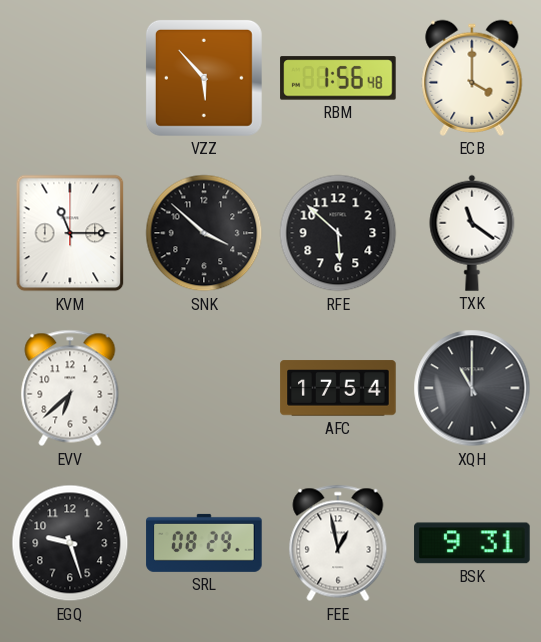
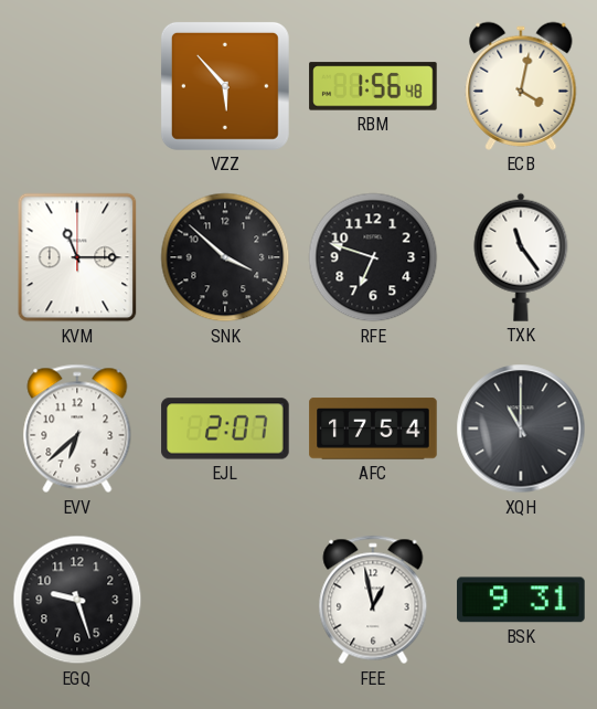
ECB: 4:00 -> 4:02 (521, 86)
RFE: 5:52 -> 6:48 (373, 257)
TXK: 11:21 -> 11:24 (521, 257)
EJL: none -> 2:07 (225, 428)
SRL: 08:29 -> none (204, 543)
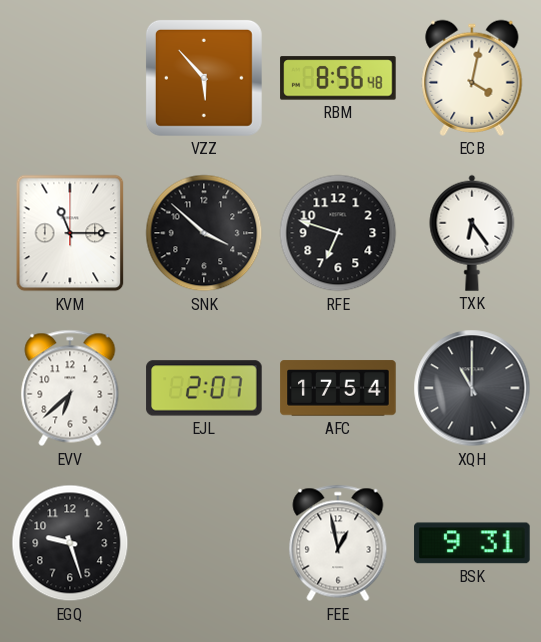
RBM: 1:56 -> 8:56 (338, 78)
TXK: 11:24 -> 6:24 (472, 233)
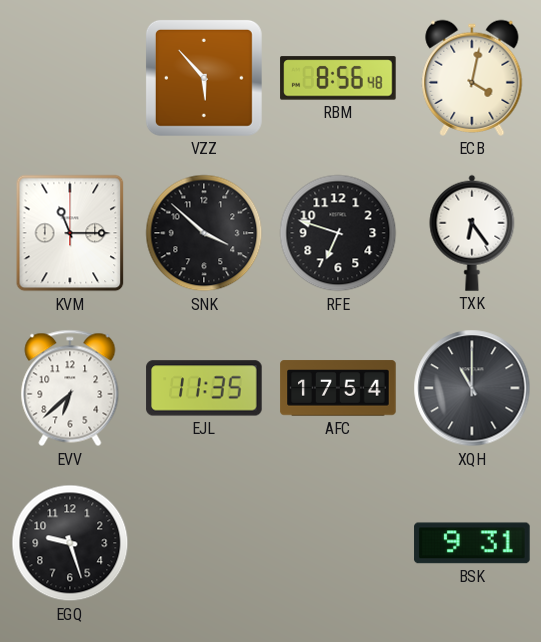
EJL: 2:07 -> 11:35 (204, 388)
FEE: 12:58 -> none (338, 543)
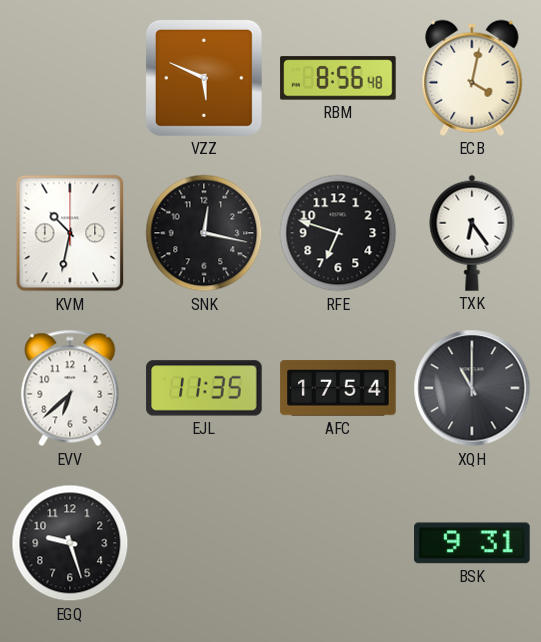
VZZ: 5:53 -> 5:49 (204, 78)
KVM: 11:15 -> 10:32 (70, 233)
SNK: 3:52 -> 12:17 (204, 233)
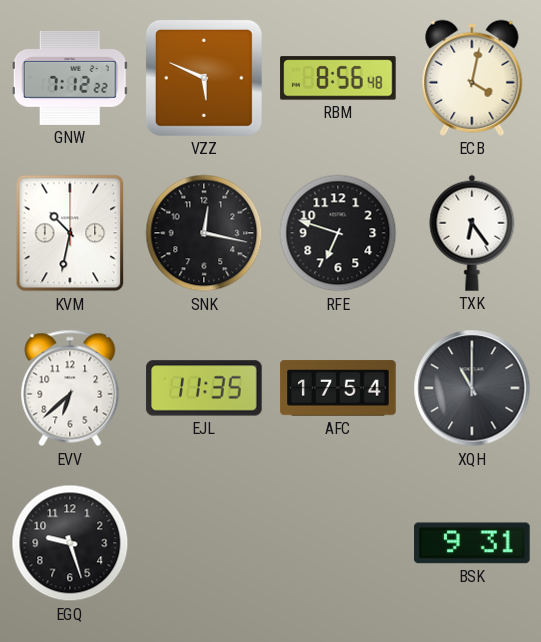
GNW: none -> 7:12 (70, 78)
